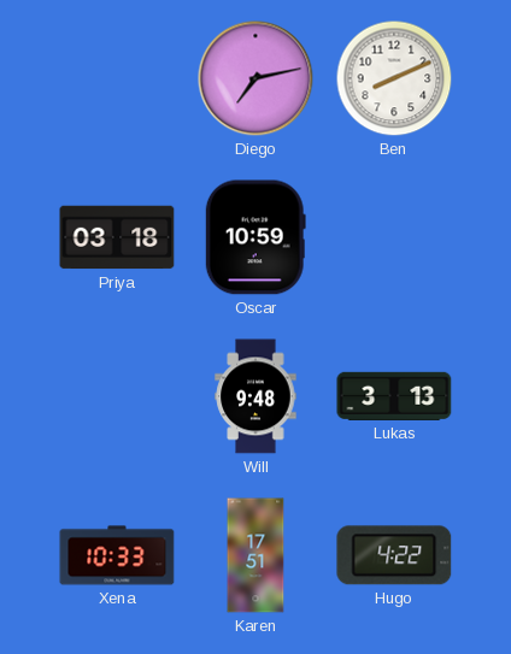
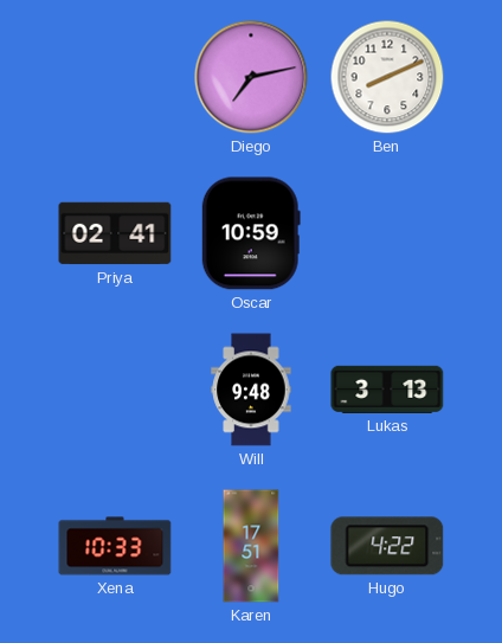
Priya: 03:18 -> 02:41 (115, 233)
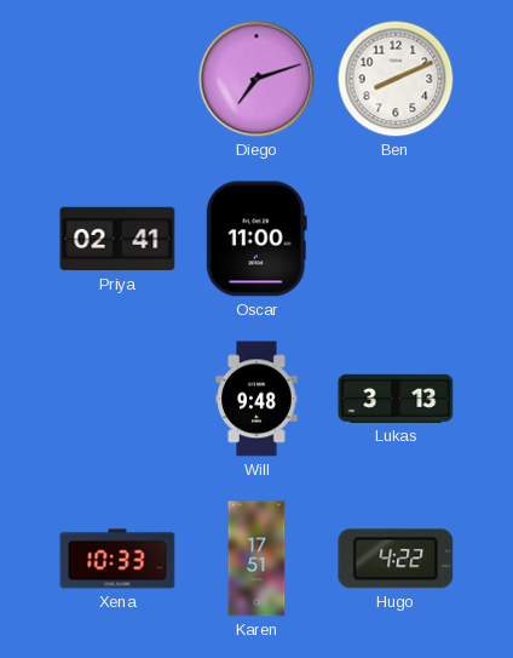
Diego: 7:13 -> 7:12 (256, 79)
Oscar: 10:59 -> 11:00 (256, 239)
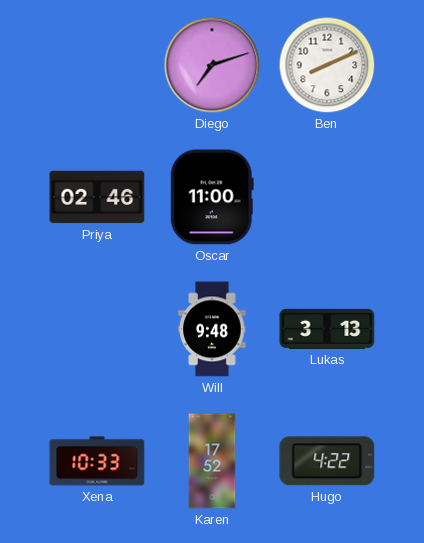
Priya: 02:41 -> 02:46 (97, 197)
Karen: 17:51 -> 17:52 (212, 461)
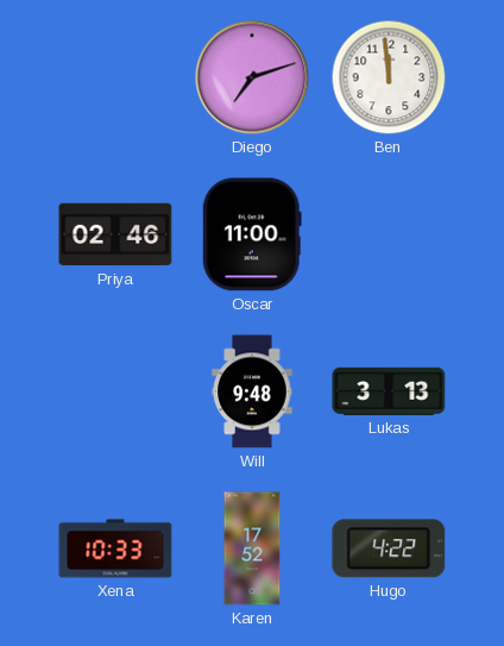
Ben: 8:11 -> 11:59 (389, 77)
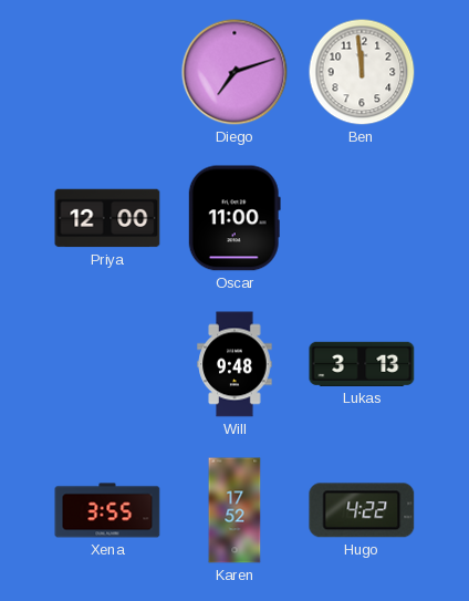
Priya: 02:46 -> 12:00 (107, 218)
Xena: 10:33 -> 3:55 (107, 510)
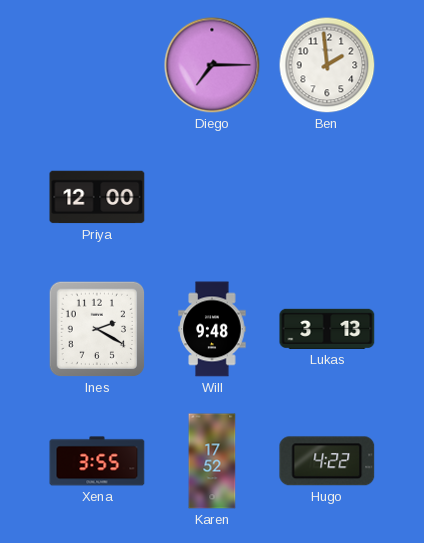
Diego: 7:12 -> 7:15 (212, 65)
Ben: 11:59 -> 1:59 (327, 65)
Oscar: 11:00 -> none (234, 218)
Ines: none -> 2:20 (97, 329)
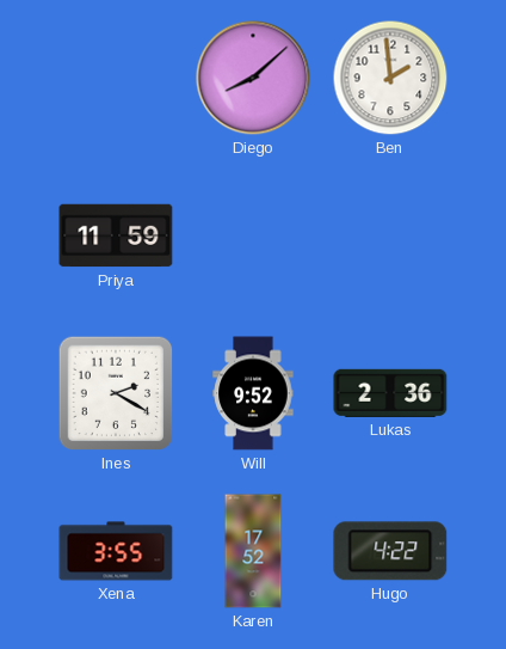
Diego: 7:15 -> 8:08 (253, 78)
Priya: 12:00 -> 11:59 (116, 235)
Will: 9:48 -> 9:52 (253, 393)
Lukas: 3:13 -> 2:36 (390, 393)
